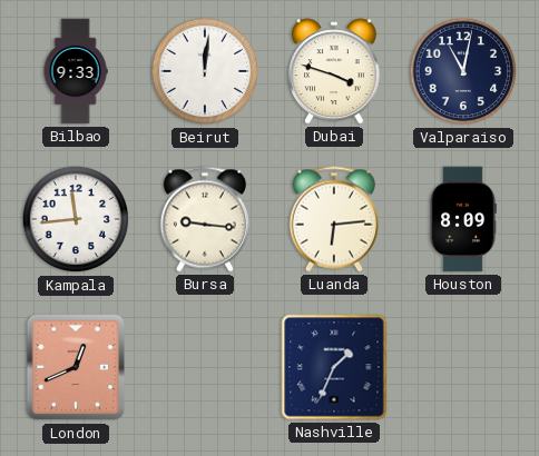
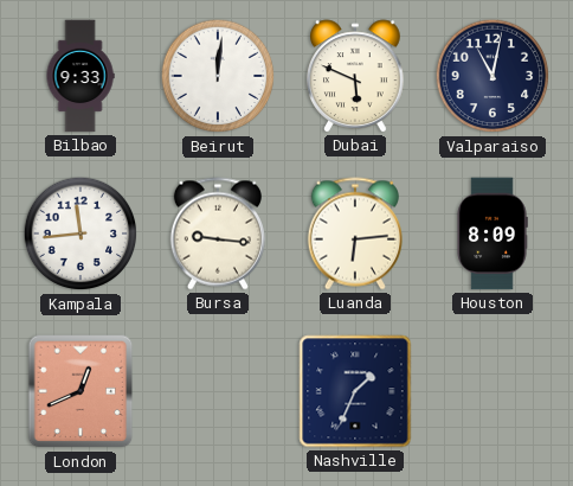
Dubai: 3:48 -> 5:49 (356, 76)
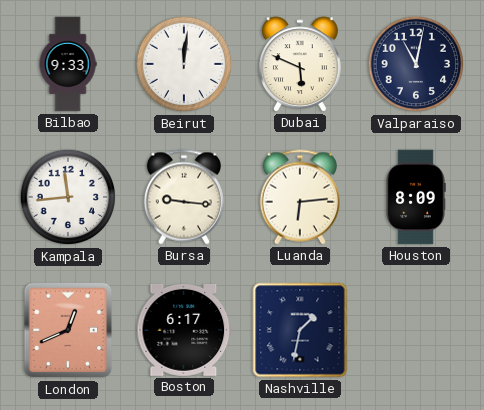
Boston: none -> 6:17 (184, 330)
Nashville: 1:34 -> 1:32 (300, 330)
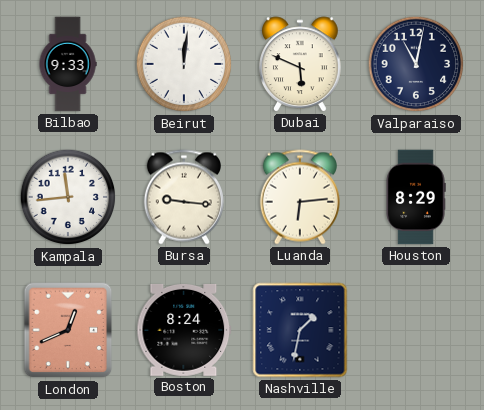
Houston: 8:09 -> 8:29 (416, 197)
Boston: 6:17 -> 8:24 (184, 330)
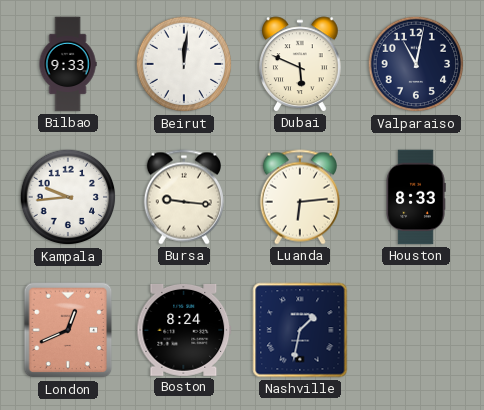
Kampala: 11:44 -> 9:44 (68, 197)
Houston: 8:29 -> 8:33 (416, 197)
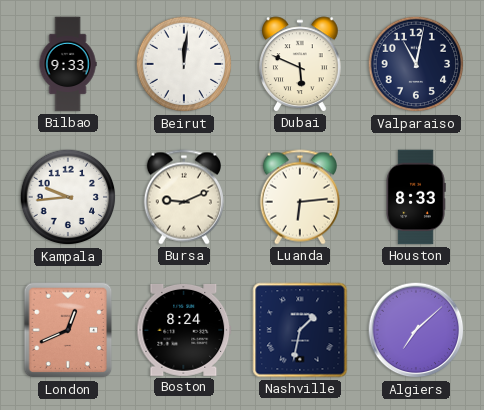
Bursa: 9:16 -> 9:11 (184, 197)
Algiers: none -> 7:08 (416, 330)
